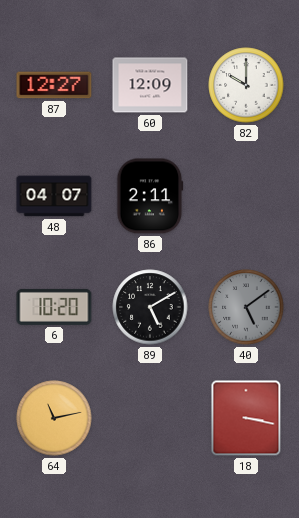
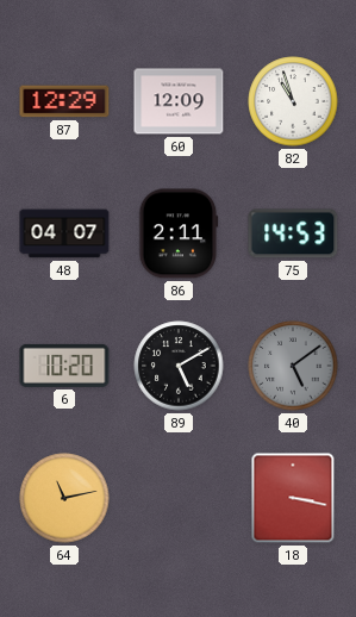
87: 12:27 -> 12:29 (64, 101)
82: 10:00 -> 10:57 (293, 101)
75: none -> 14:53 (293, 233)
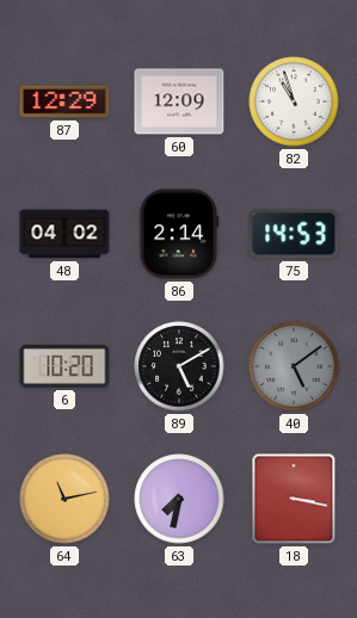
48: 04:07 -> 04:02 (64, 234)
86: 2:11 -> 2:14 (179, 234)
63: none -> 7:32 (179, 499)
